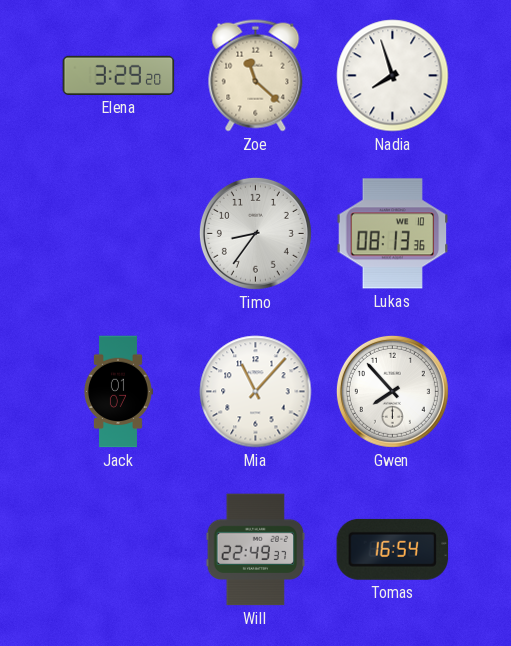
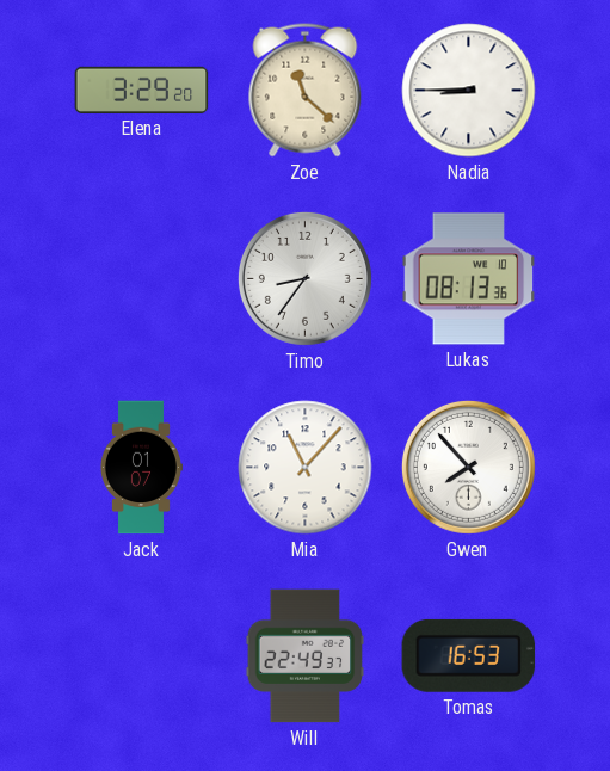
Nadia: 7:57 -> 8:45 (469, 91)
Tomas: 16:54 -> 16:53 (469, 655)
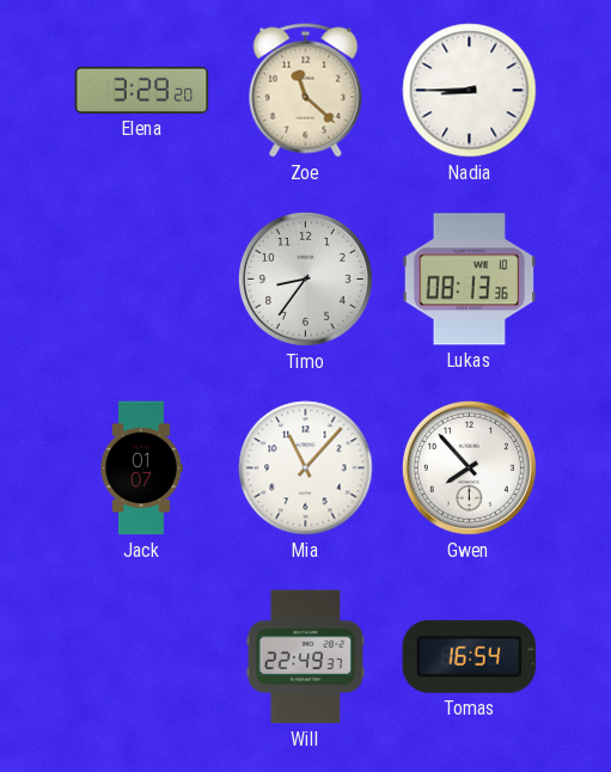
Tomas: 16:53 -> 16:54 (470, 656)
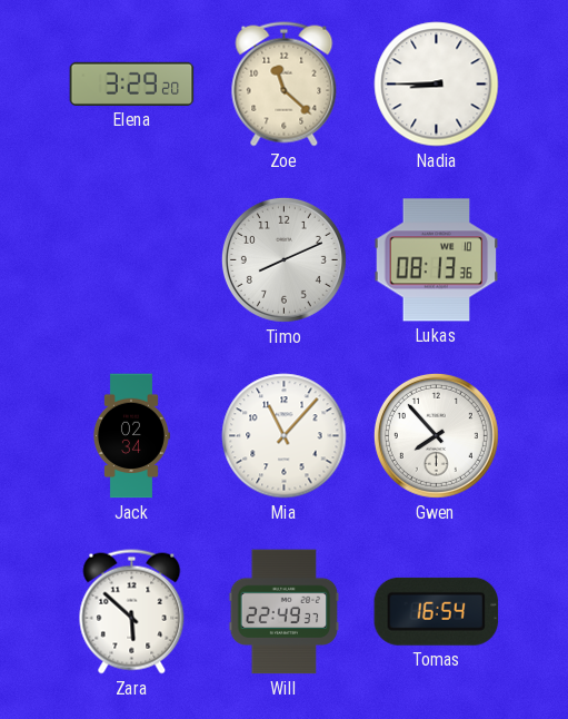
Timo: 8:36 -> 8:11 (283, 259)
Jack: 01:07 -> 02:34 (131, 436)
Zara: none -> 5:52 (132, 612)
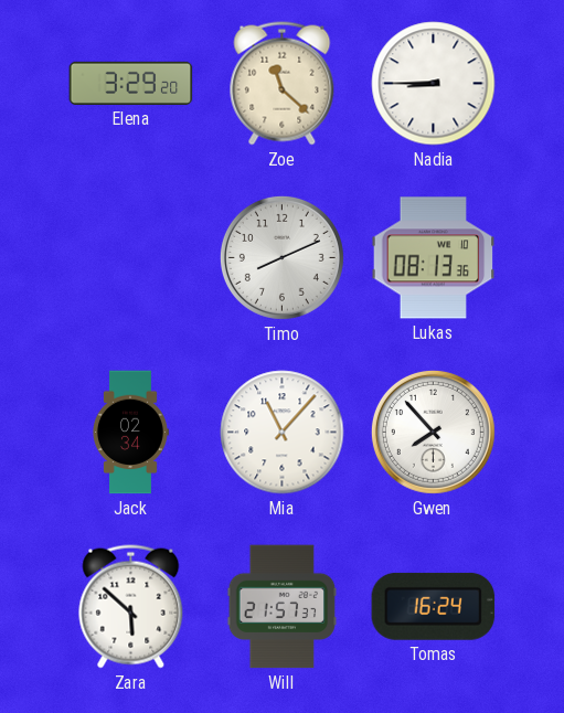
Will: 22:49 -> 21:57 (283, 607)
Tomas: 16:54 -> 16:24 (434, 606)
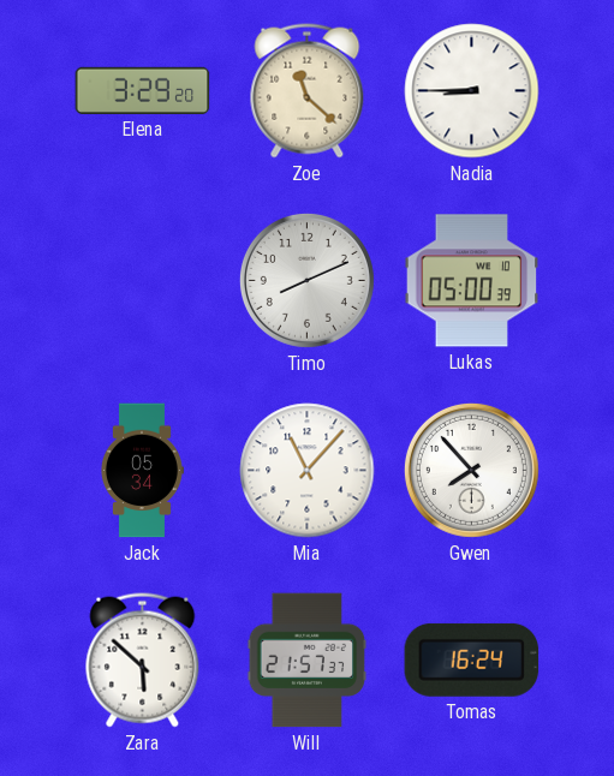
Lukas: 08:13 -> 05:00 (472, 281)
Jack: 02:34 -> 05:34 (142, 471)
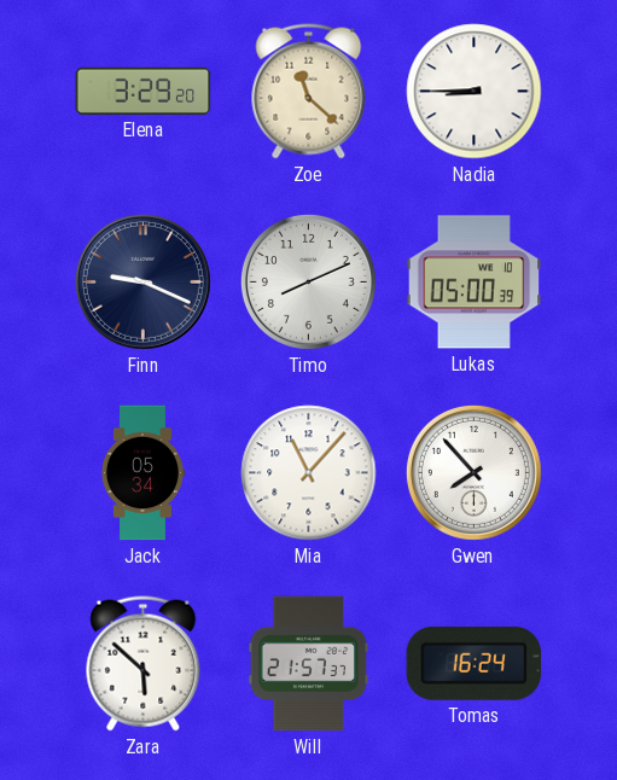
Finn: none -> 9:19 (142, 281)
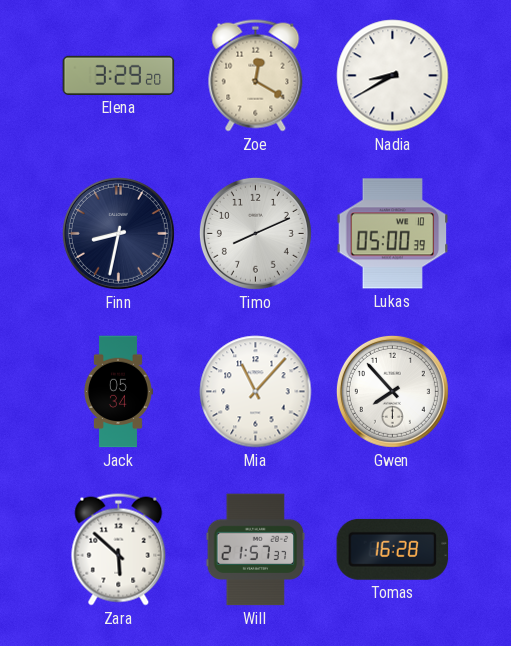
Zoe: 11:22 -> 12:20 (256, 76)
Nadia: 8:45 -> 8:40 (393, 76)
Finn: 9:19 -> 8:32 (118, 233)
Tomas: 16:24 -> 16:28 (393, 549)
